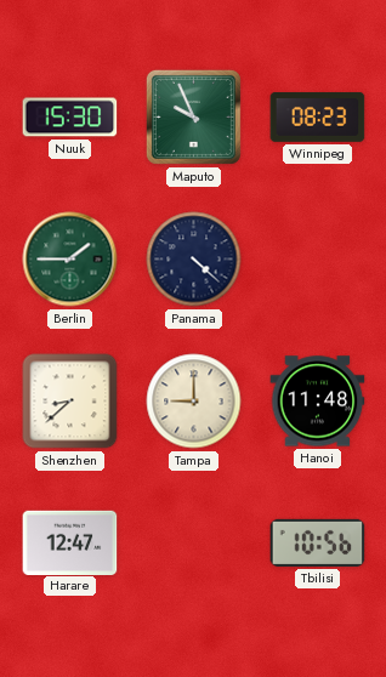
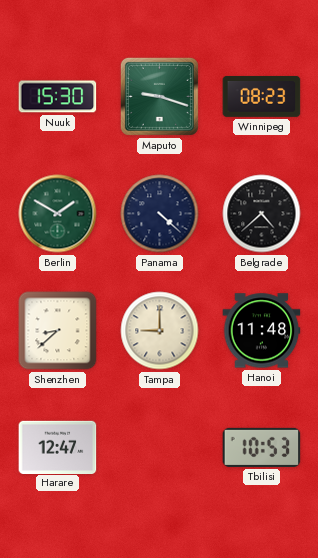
Maputo: 9:56 -> 9:18 (159, 96)
Berlin: 1:45 -> 1:50 (58, 214)
Belgrade: none -> 4:38 (262, 214)
Tbilisi: 10:56 -> 10:53 (262, 447)
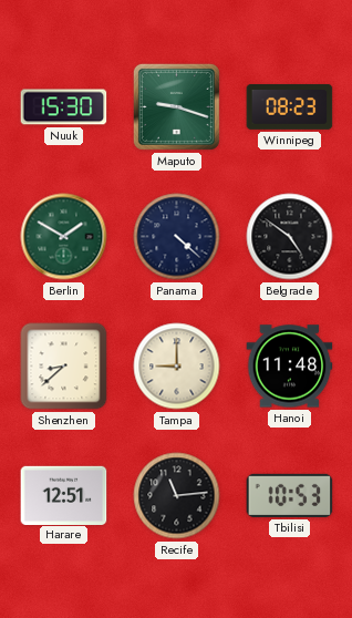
Belgrade: 4:38 -> 4:51 (290, 237)
Harare: 12:47 -> 12:51 (64, 495)
Recife: none -> 11:14 (177, 496)
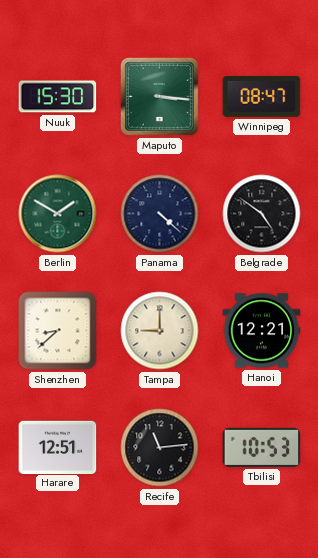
Maputo: 9:18 -> 3:16 (159, 96)
Winnipeg: 08:23 -> 08:47 (262, 96)
Hanoi: 11:48 -> 12:21 (262, 331)
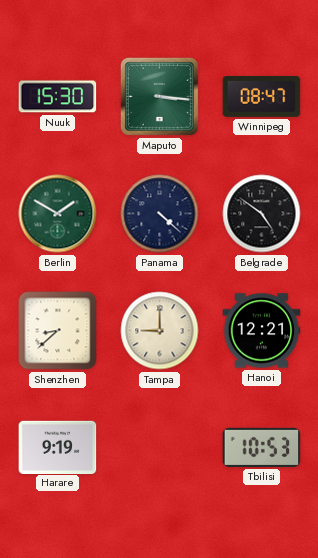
Harare: 12:51 -> 9:19 (58, 447)
Recife: 11:14 -> none (160, 448)
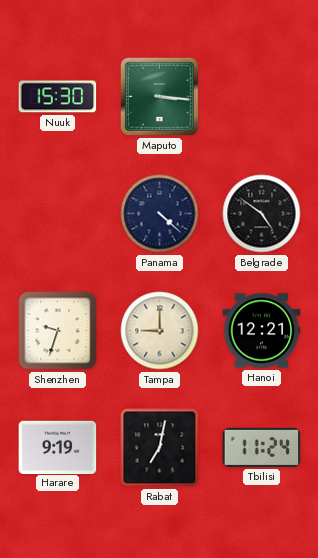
Winnipeg: 08:47 -> none (262, 96)
Berlin: 1:50 -> none (58, 214)
Shenzhen: 8:38 -> 9:33 (58, 331)
Rabat: none -> 7:02 (160, 448)
Tbilisi: 10:53 -> 11:24 (262, 447)
